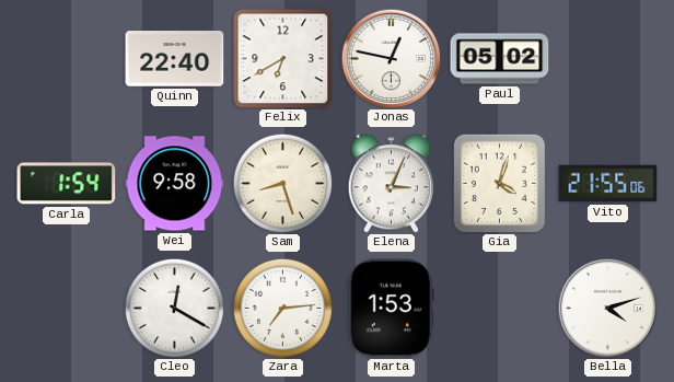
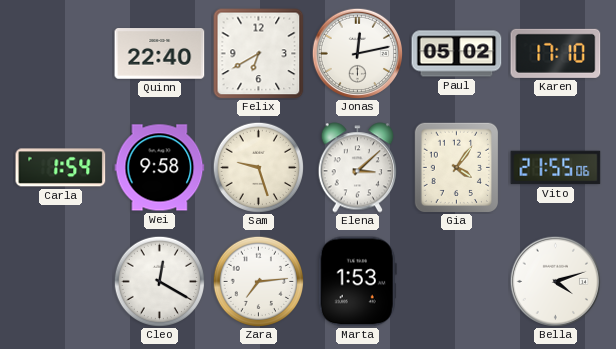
Jonas: 12:47 -> 12:13 (357, 53)
Karen: none -> 17:10 (556, 53)
Sam: 8:27 -> 9:27 (258, 167)
Elena: 3:04 -> 3:08 (357, 168)
Gia: 4:03 -> 4:06 (456, 167)
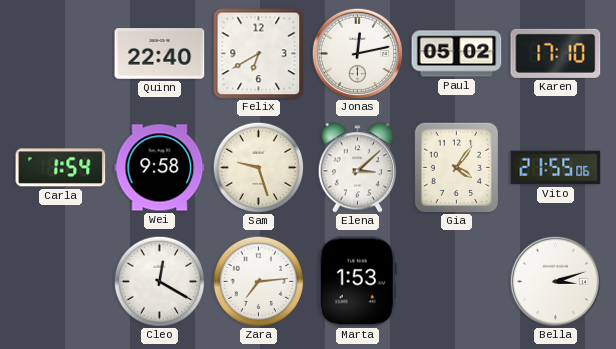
Bella: 4:12 -> 3:12 (555, 281)
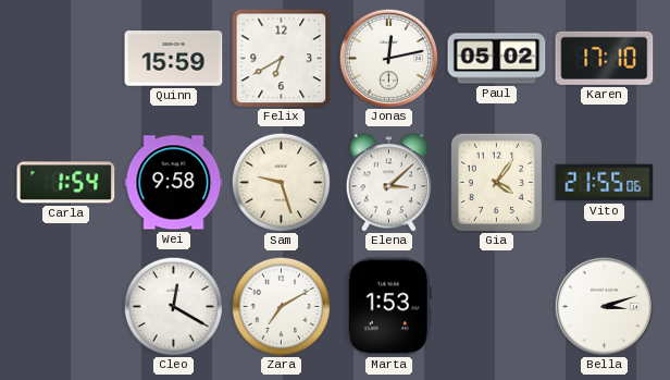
Quinn: 22:40 -> 15:59 (174, 59)
Zara: 7:14 -> 7:10 (281, 306)
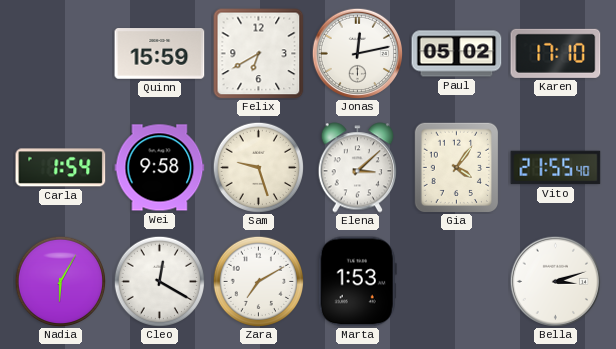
Vito: 21:55:06 -> 21:55:40 (556, 168)
Nadia: none -> 6:05 (60, 281)
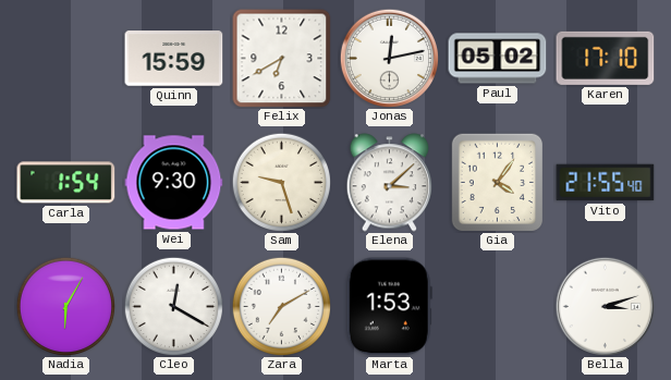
Wei: 9:58 -> 9:30 (174, 183)
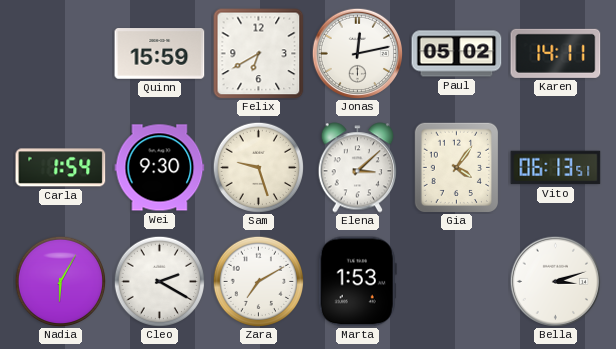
Karen: 17:10 -> 14:11 (556, 53)
Vito: 21:55 -> 06:13 (556, 168)
Cleo: 12:20 -> 2:20 (159, 281)
